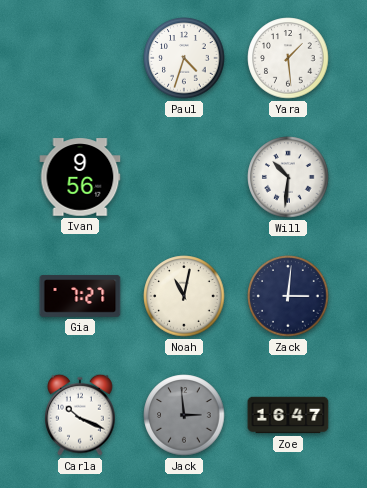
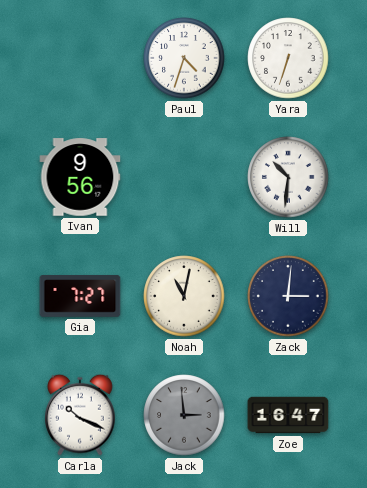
Yara: 1:29 -> 6:33 (288, 58)
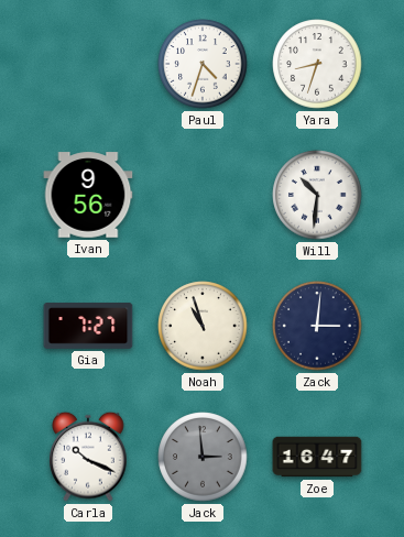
Yara: 6:33 -> 8:33 (317, 64)
Noah: 11:02 -> 10:57 (203, 326)
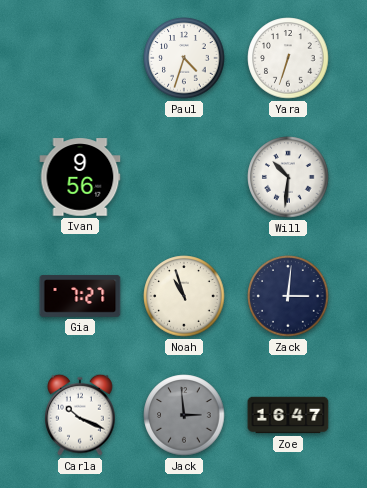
Yara: 8:33 -> 6:33 (288, 58)
